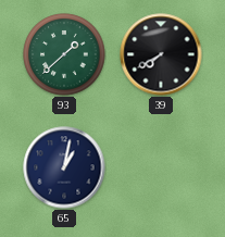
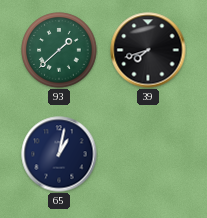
39: 7:40 -> 7:42 (148, 50)
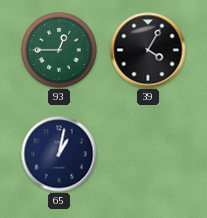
93: 1:38 -> 12:45 (59, 50)
39: 7:42 -> 4:05 (148, 50)
